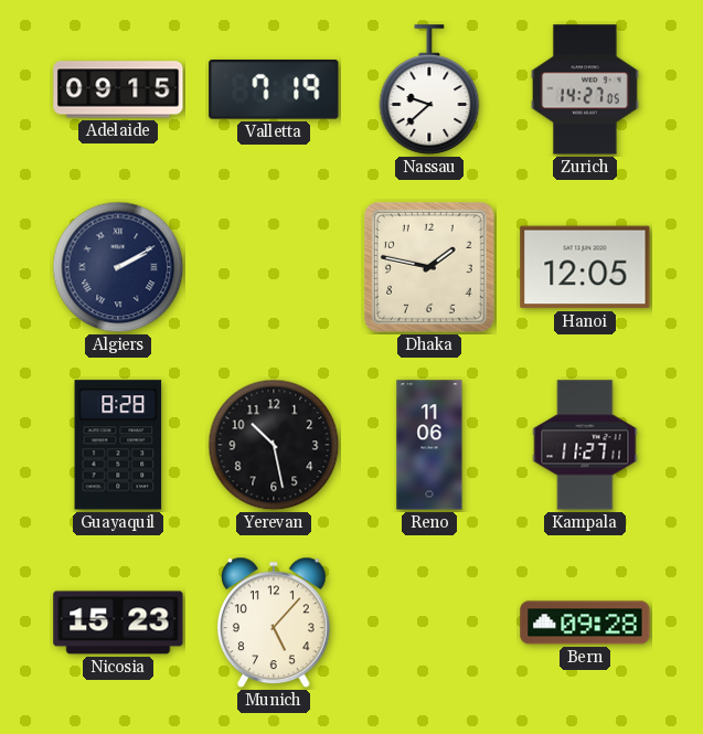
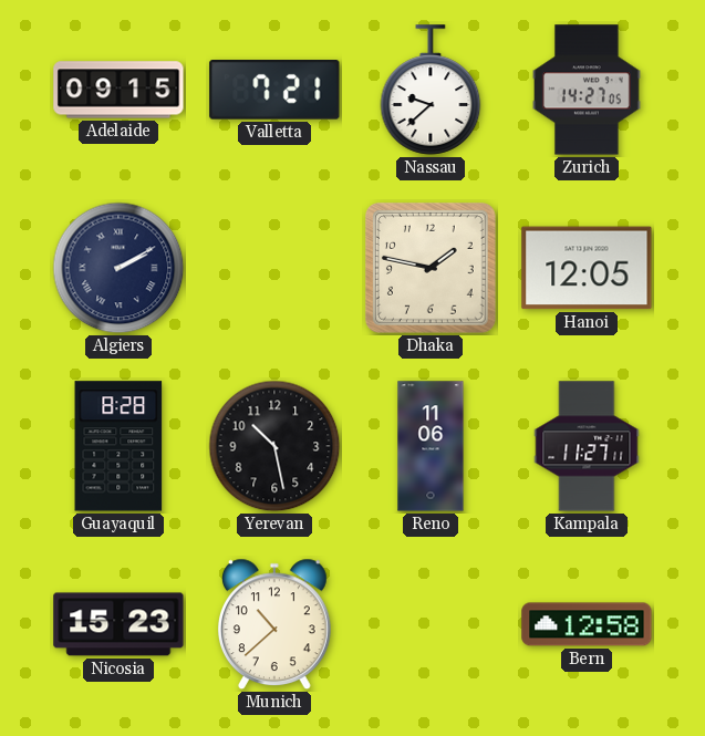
Valletta: 7:19 -> 7:21 (274, 91)
Munich: 5:07 -> 10:38 (274, 624)
Bern: 09:28 -> 12:58 (587, 624)
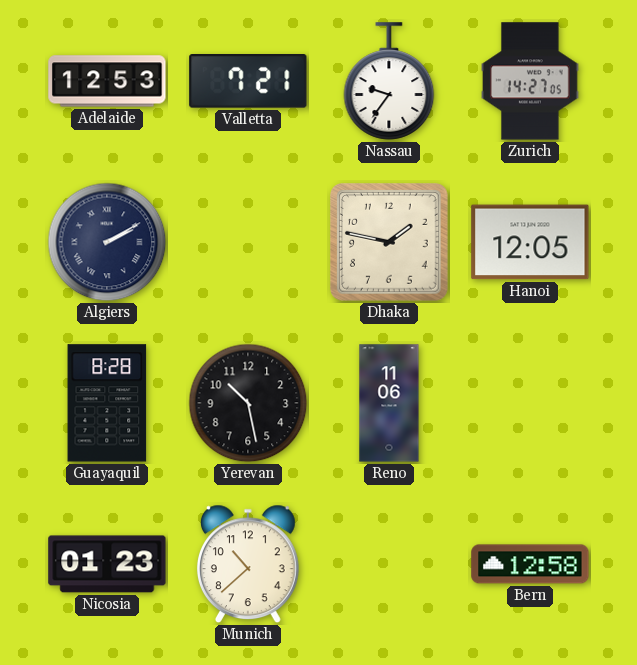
Adelaide: 09:15 -> 12:53 (107, 81)
Nassau: 9:38 -> 9:36 (389, 81)
Kampala: 11:27 -> none (587, 446)
Nicosia: 15:23 -> 01:23 (107, 564)
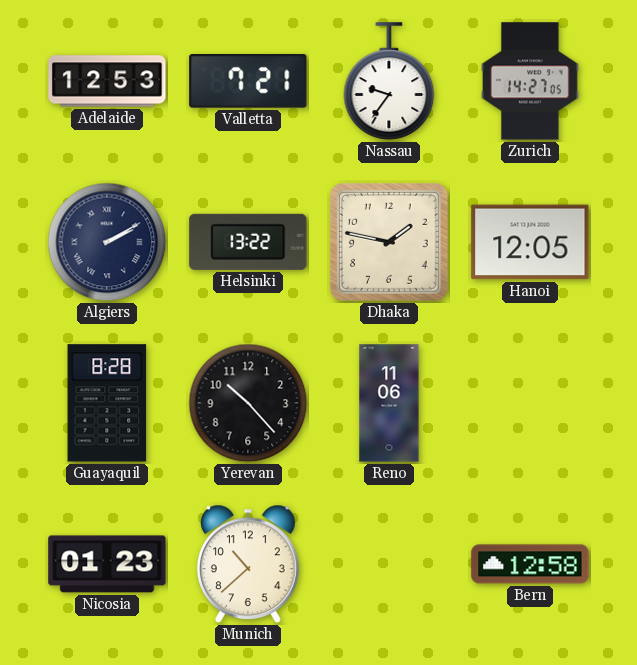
Helsinki: none -> 13:22 (248, 242)
Yerevan: 10:28 -> 10:23 (248, 403)
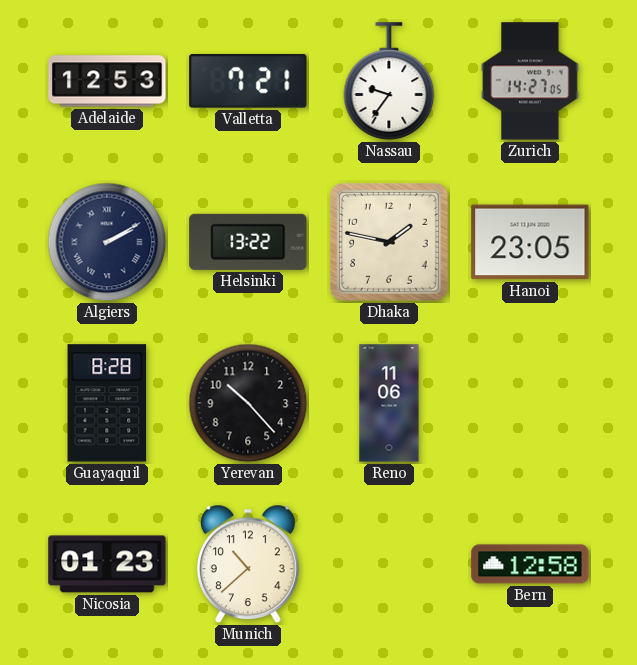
Hanoi: 12:05 -> 23:05 (530, 242)
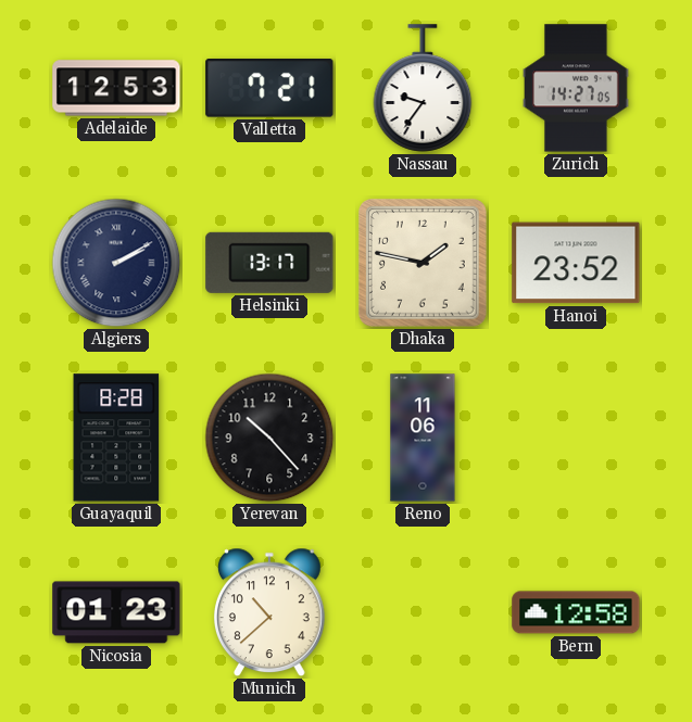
Helsinki: 13:22 -> 13:17 (269, 263)
Hanoi: 23:05 -> 23:52 (576, 263)
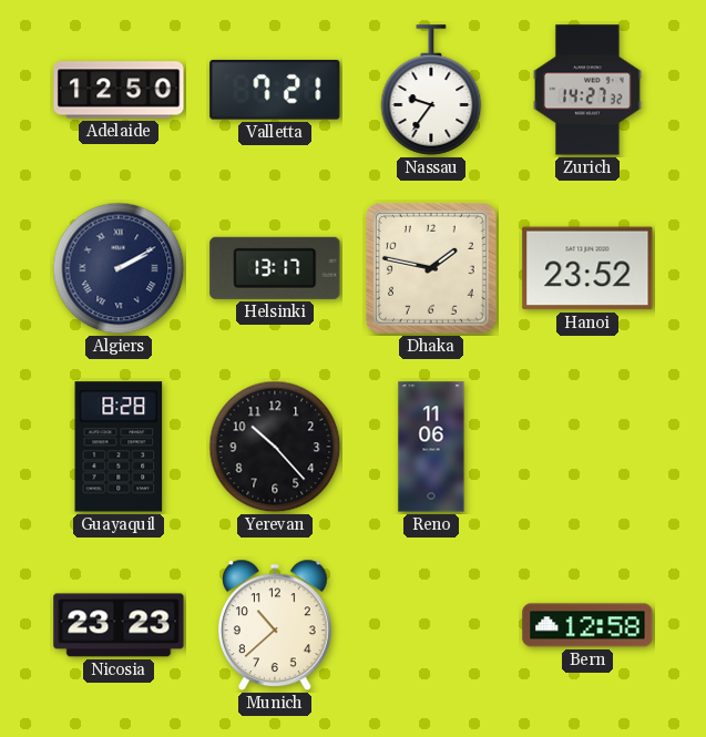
Adelaide: 12:53 -> 12:50 (119, 90)
Zurich: 14:27:05 -> 14:27:32 (589, 90)
Nicosia: 01:23 -> 23:23 (119, 625)
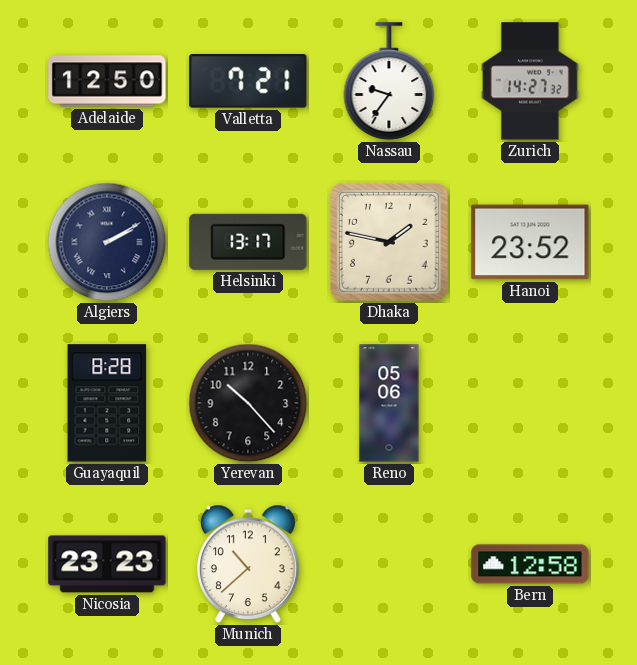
Reno: 11:06 -> 05:06 (389, 403)
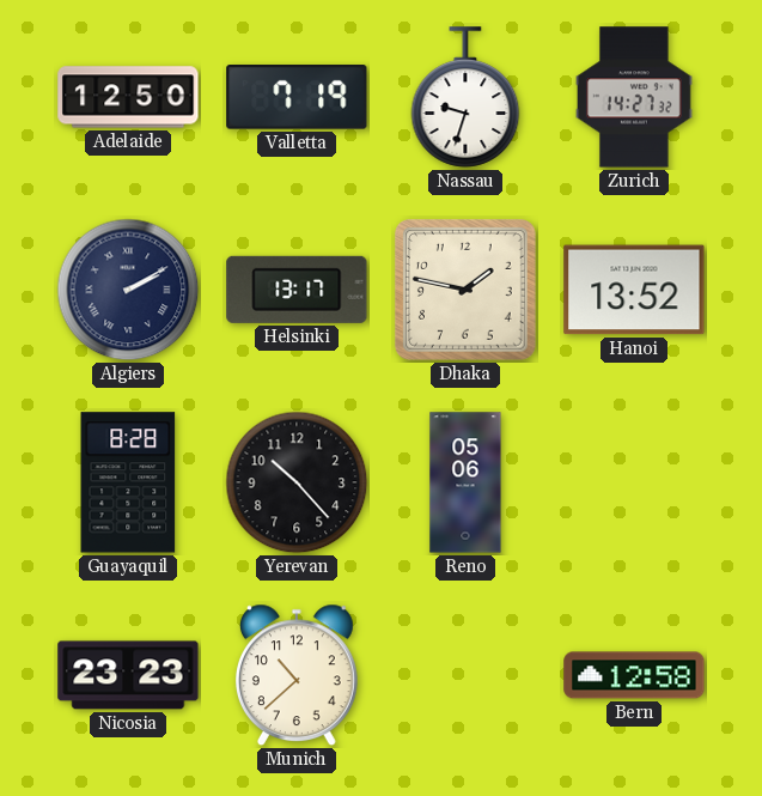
Valletta: 7:21 -> 7:19 (297, 98)
Nassau: 9:36 -> 9:33 (465, 97)
Hanoi: 23:52 -> 13:52 (634, 290)
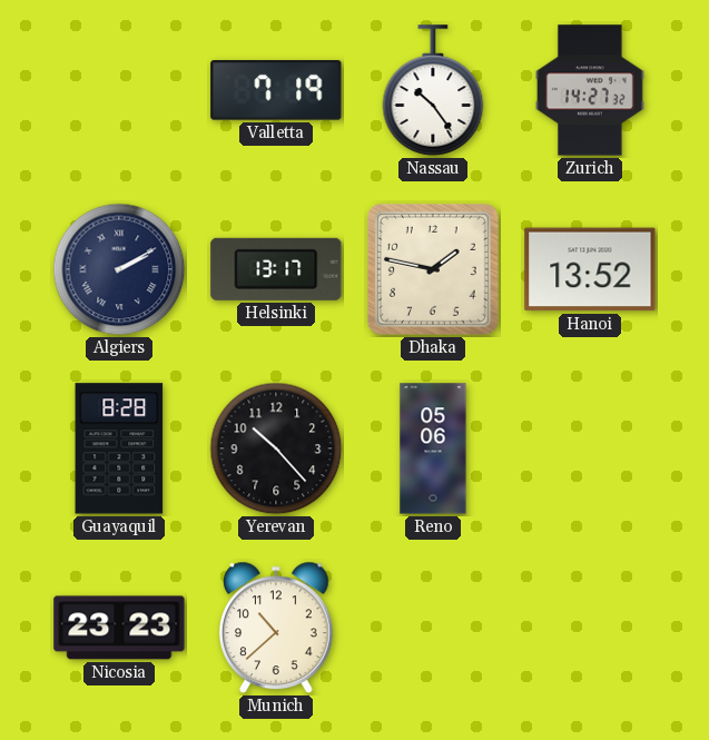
Adelaide: 12:50 -> none (128, 97)
Nassau: 9:33 -> 10:24 (433, 90)
Bern: 12:58 -> none (634, 675)
